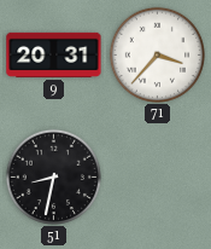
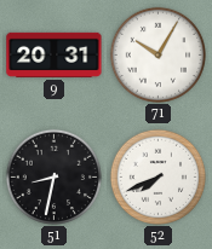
71: 3:37 -> 10:05 (157, 54)
52: none -> 7:41 (157, 176)
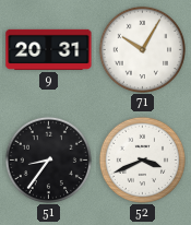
51: 8:32 -> 8:36 (48, 159)
52: 7:41 -> 3:41 (142, 159)
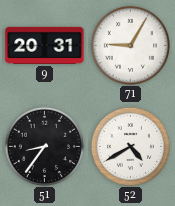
71: 10:05 -> 9:05 (130, 45)
52: 3:41 -> 4:40 (130, 146)
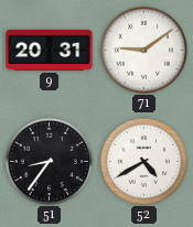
71: 9:05 -> 9:09 (143, 50)
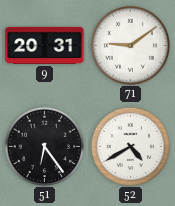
51: 8:36 -> 6:24 (44, 146)
